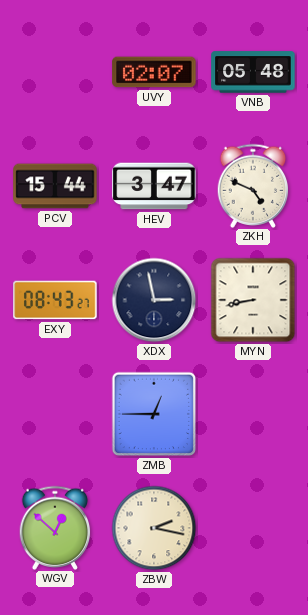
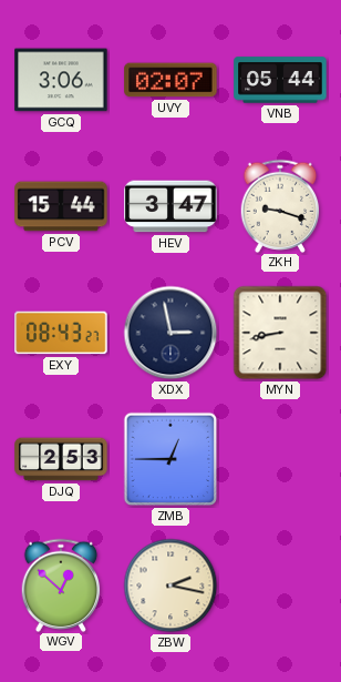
GCQ: none -> 3:06 (61, 80)
VNB: 05:48 -> 05:44 (280, 80)
ZKH: 4:49 -> 9:18 (280, 205)
DJQ: none -> 2:53 (61, 459)
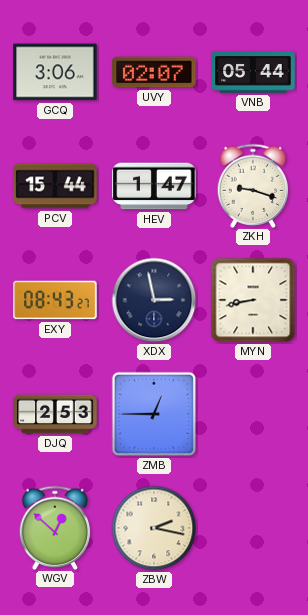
HEV: 3:47 -> 1:47 (154, 186)
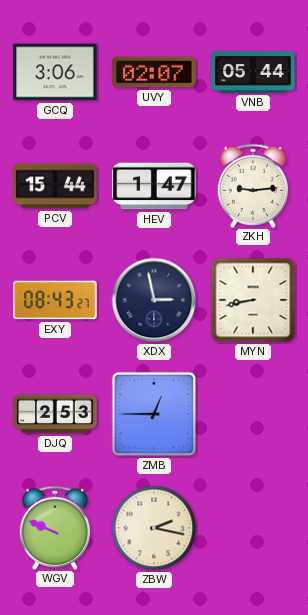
ZKH: 9:18 -> 9:14 (253, 185)
WGV: 12:52 -> 9:49 (55, 527)
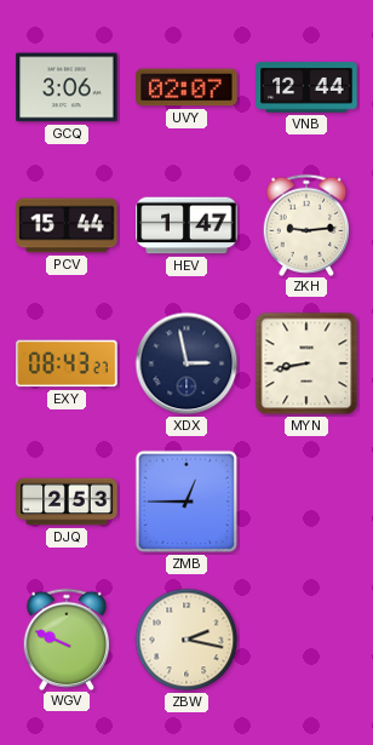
VNB: 05:44 -> 12:44 (306, 87)
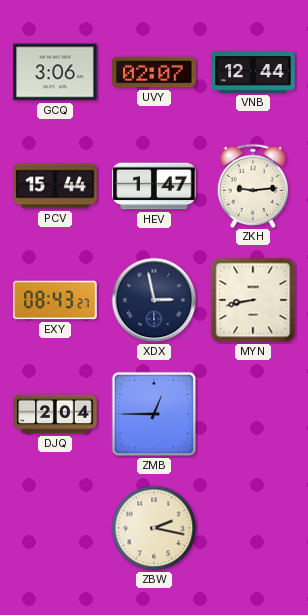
DJQ: 2:53 -> 2:04 (55, 414)
WGV: 9:49 -> none (67, 638)
